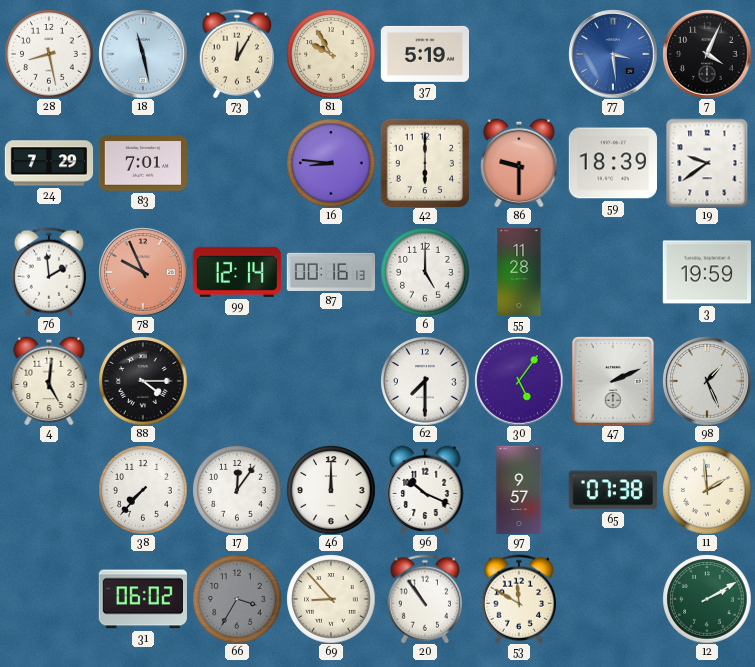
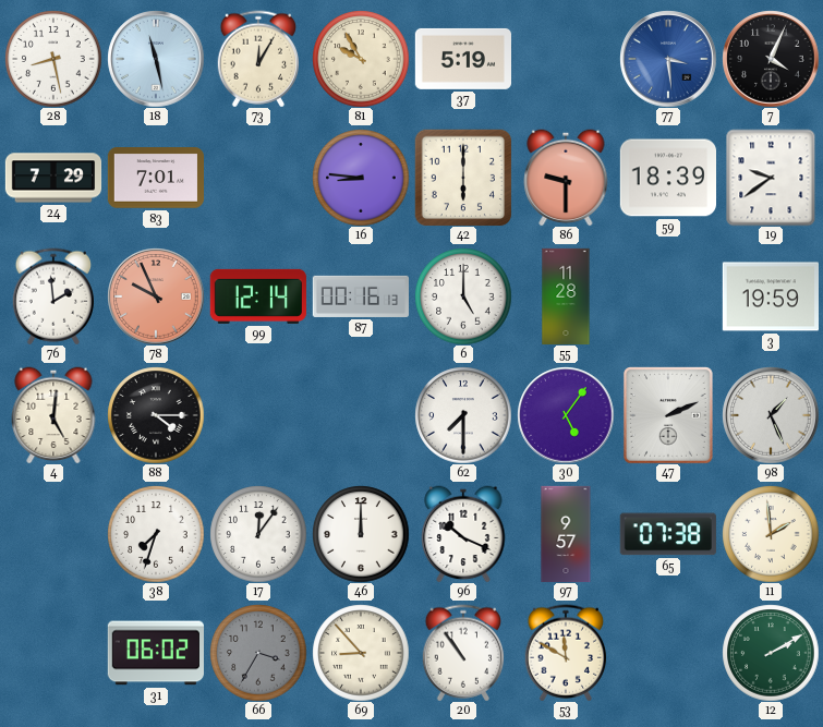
38: 7:37 -> 7:33 (156, 534)
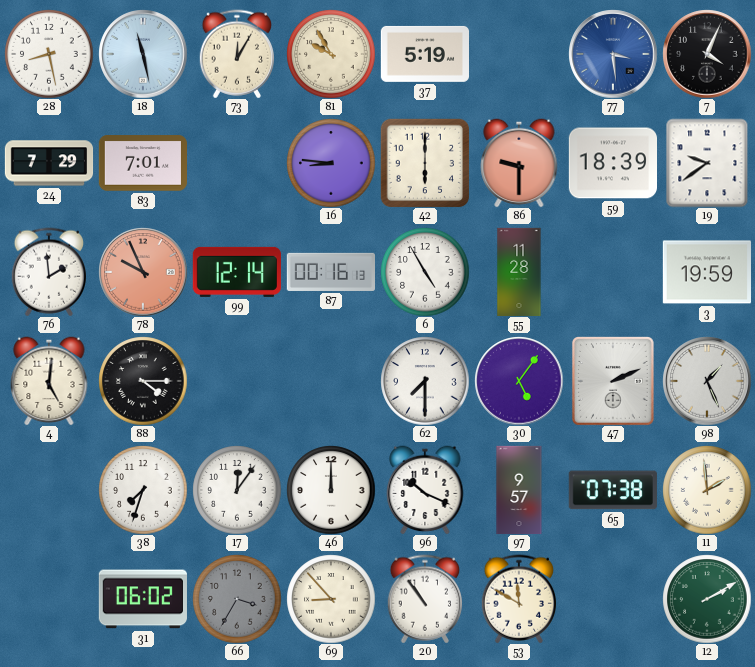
6: 5:00 -> 4:55 (425, 272)
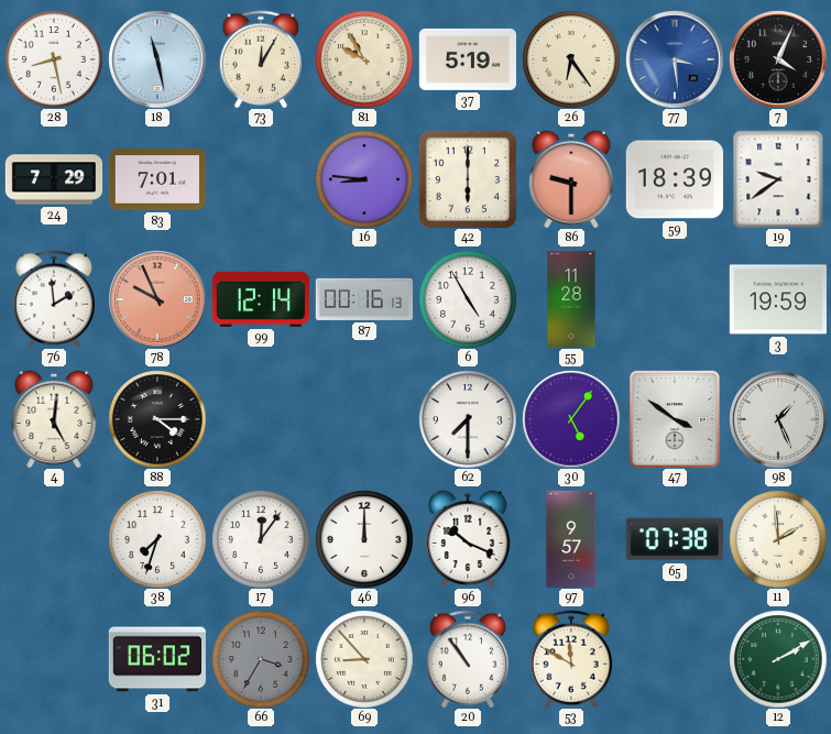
26: none -> 6:24 (571, 59)
47: 2:11 -> 3:51 (675, 419)
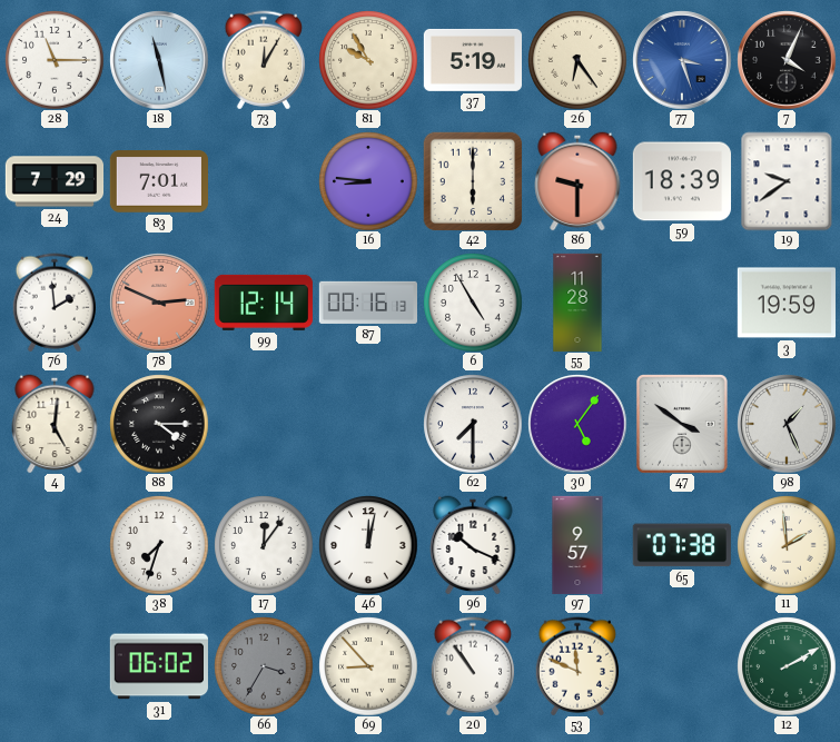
28: 8:28 -> 11:15 (55, 60)
77: 3:29 -> 3:27 (682, 60)
78: 9:56 -> 2:49 (159, 303)
46: 12:00 -> 12:02 (368, 545)
53: 11:50 -> 11:49 (576, 666)
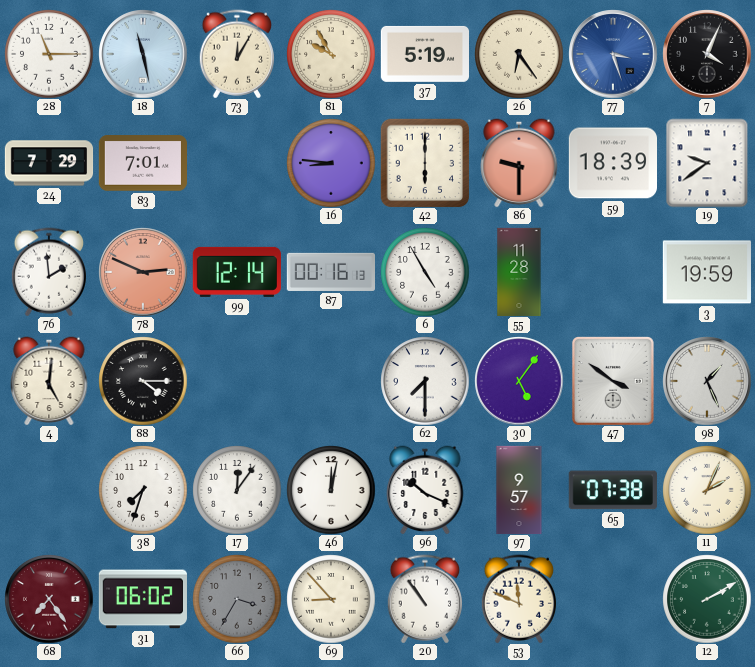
11: 1:59 -> 2:04 (707, 490)
68: none -> 7:24 (49, 599)
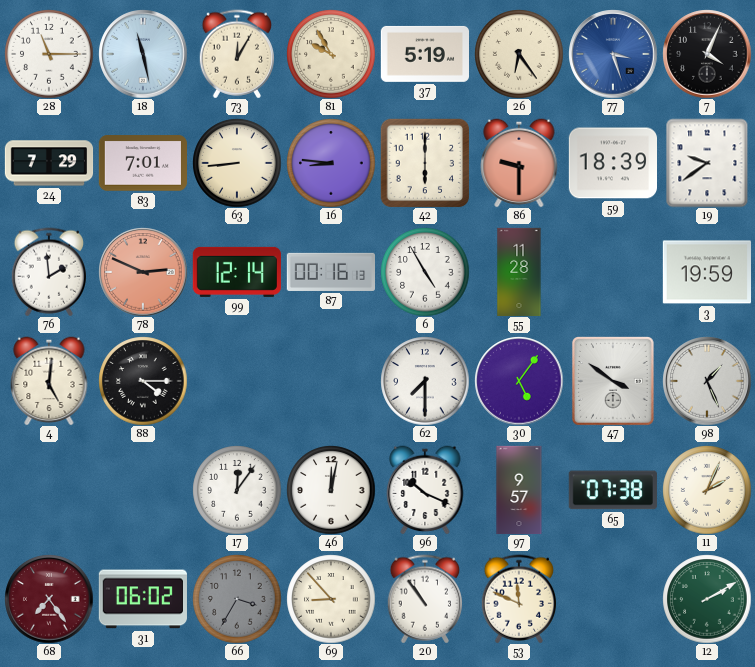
63: none -> 8:44 (237, 163)
38: 7:33 -> none (143, 490)
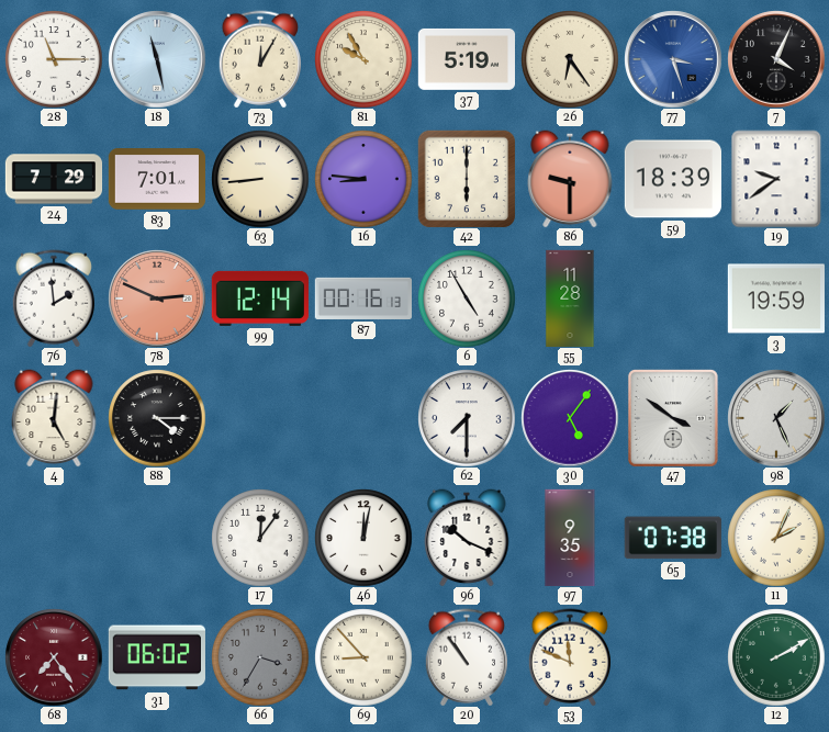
97: 9:57 -> 9:35 (570, 538)
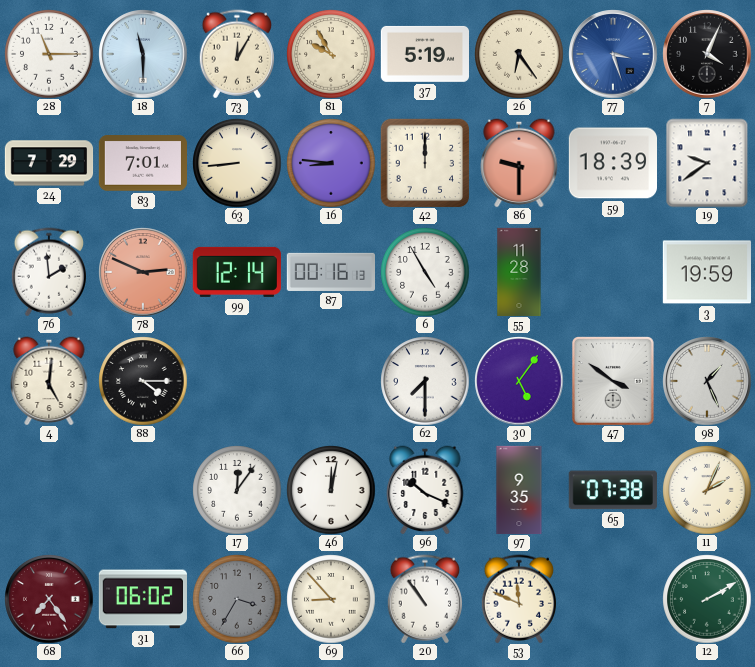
18: 11:28 -> 11:30 (143, 54)
42: 6:00 -> 12:00 (425, 163)
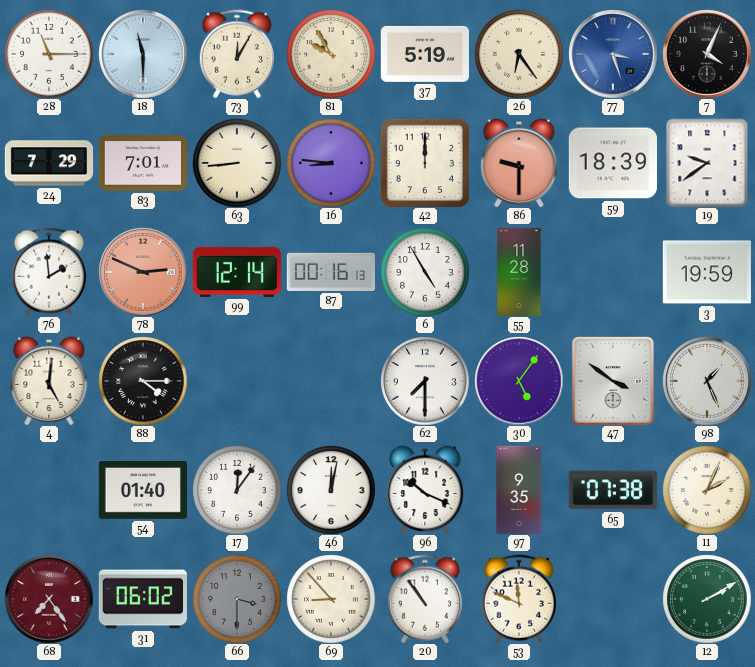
54: none -> 01:40 (142, 491)
66: 3:35 -> 3:30 (237, 599)
